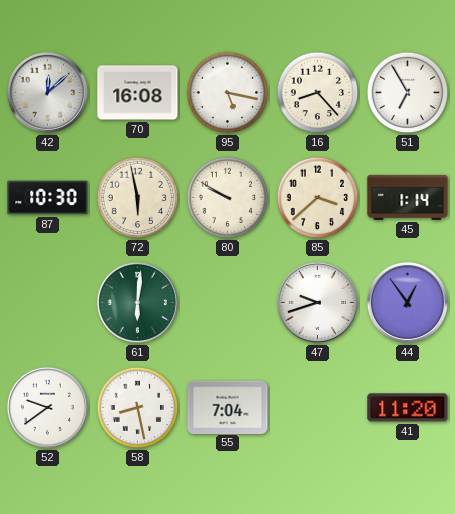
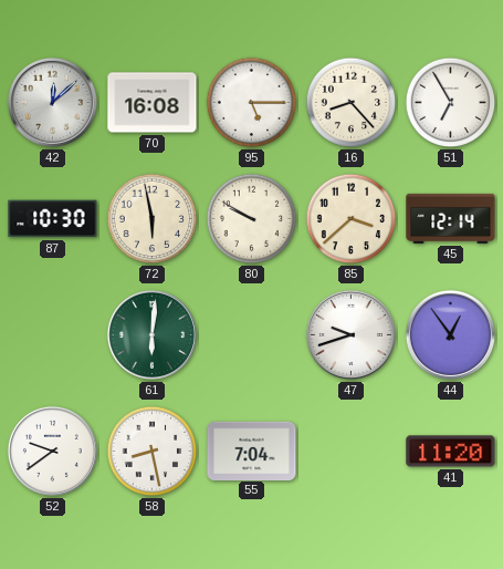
95: 5:17 -> 5:15 (252, 103)
45: 1:14 -> 12:14 (451, 218)
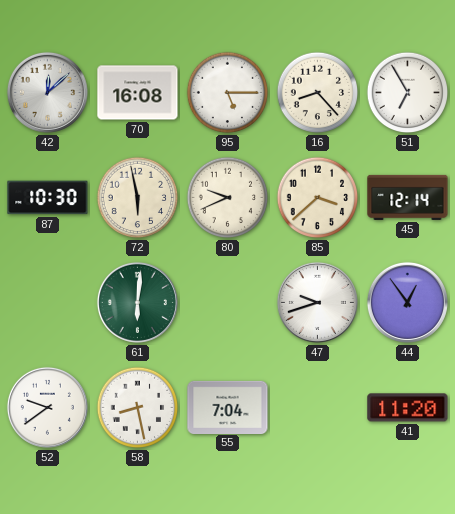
80: 9:50 -> 9:41 (228, 198)
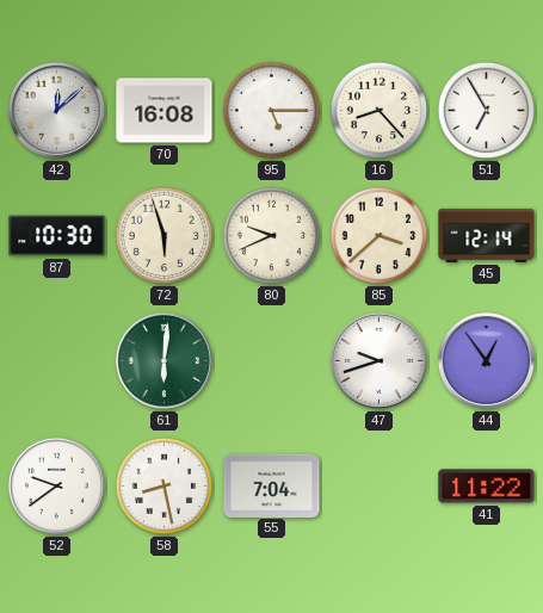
72: 5:58 -> 5:57 (165, 236)
41: 11:20 -> 11:22 (487, 487)
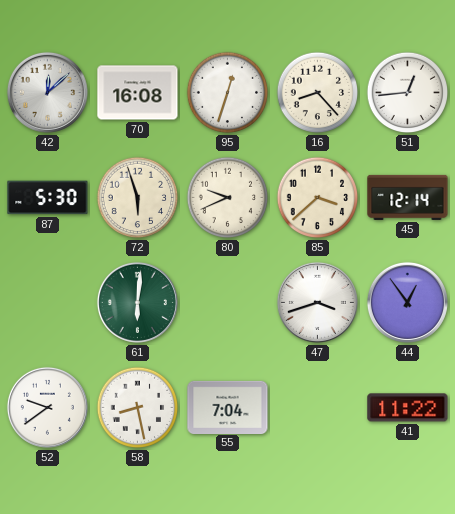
95: 5:15 -> 12:33 (228, 93)
51: 6:55 -> 12:44 (408, 93)
87: 10:30 -> 5:30 (48, 198)
47: 9:42 -> 3:42 (317, 302)
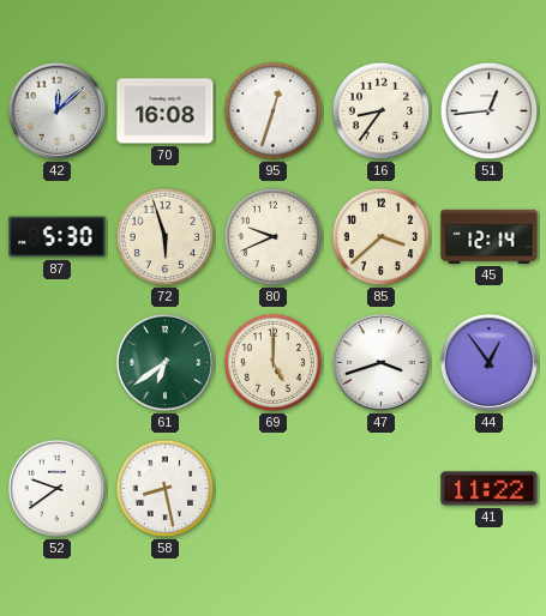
16: 8:23 -> 8:36 (382, 111)
61: 6:01 -> 6:39 (164, 362)
69: none -> 5:00 (274, 363)
55: 7:04 -> none (228, 407)
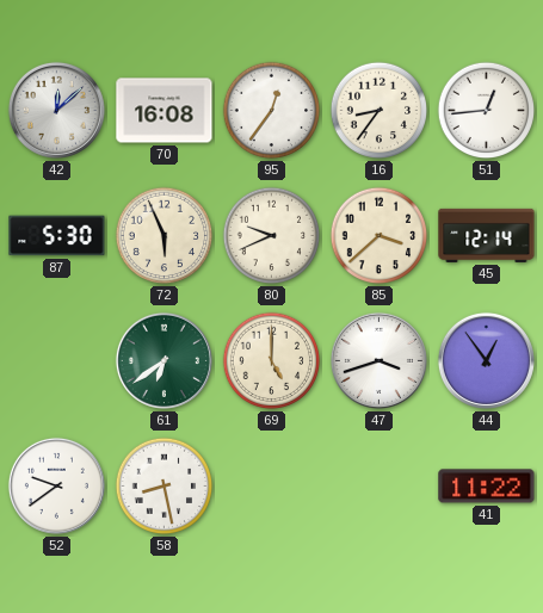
95: 12:33 -> 12:36 (272, 111)
72: 5:57 -> 5:56 (165, 236)
